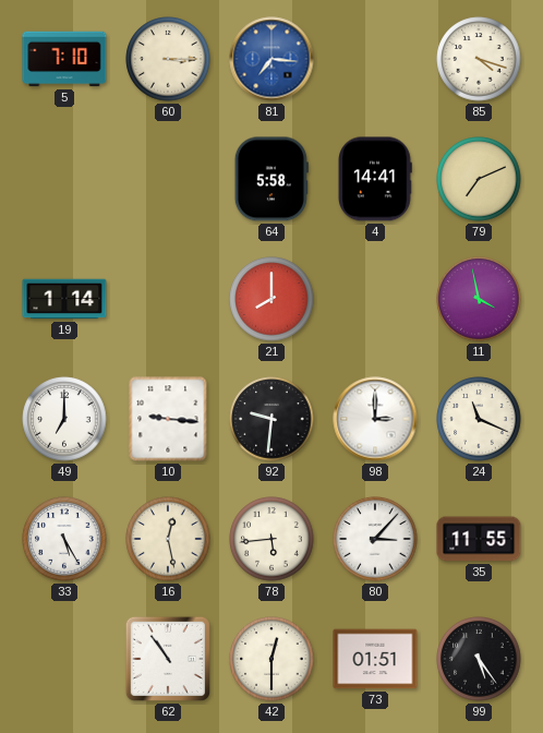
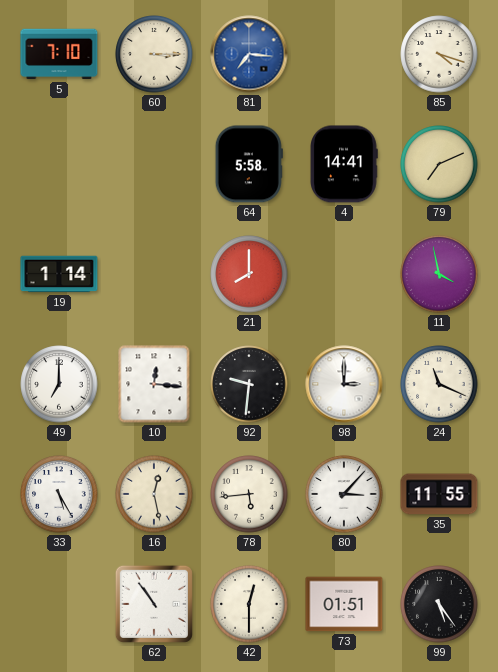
10: 9:16 -> 12:16 (154, 384)
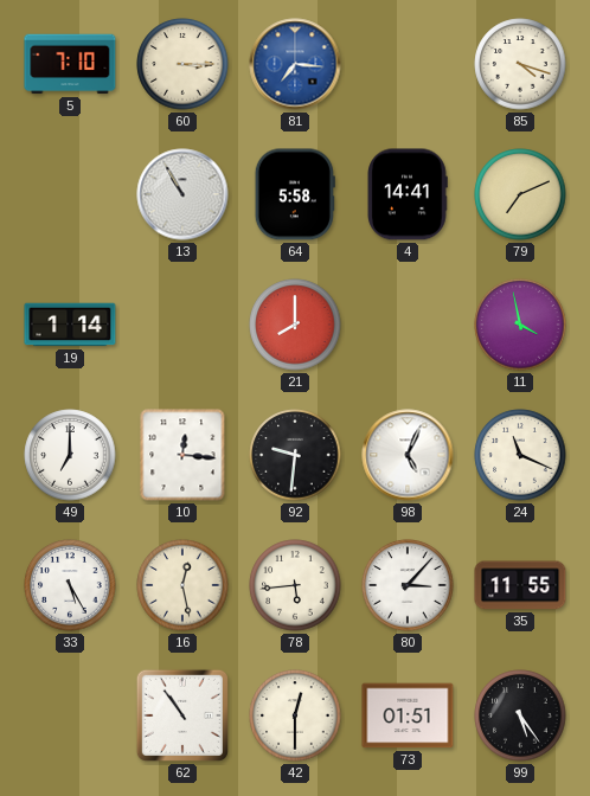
13: none -> 10:55 (182, 194)
98: 3:00 -> 5:04 (408, 455)
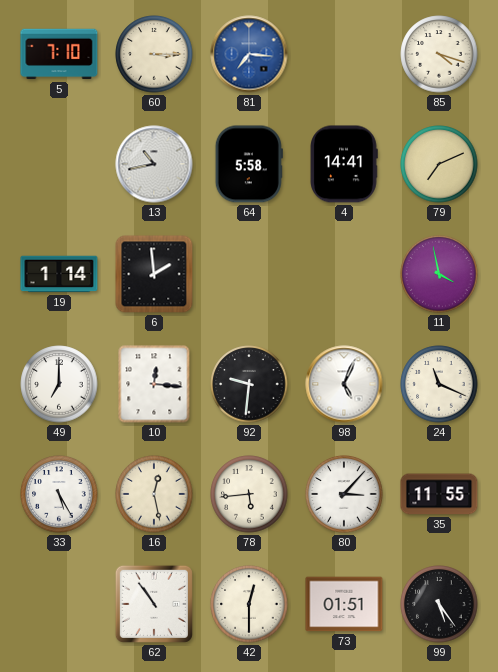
13: 10:55 -> 10:43 (154, 164)
6: none -> 1:59 (154, 274)
21: 8:00 -> none (295, 325)
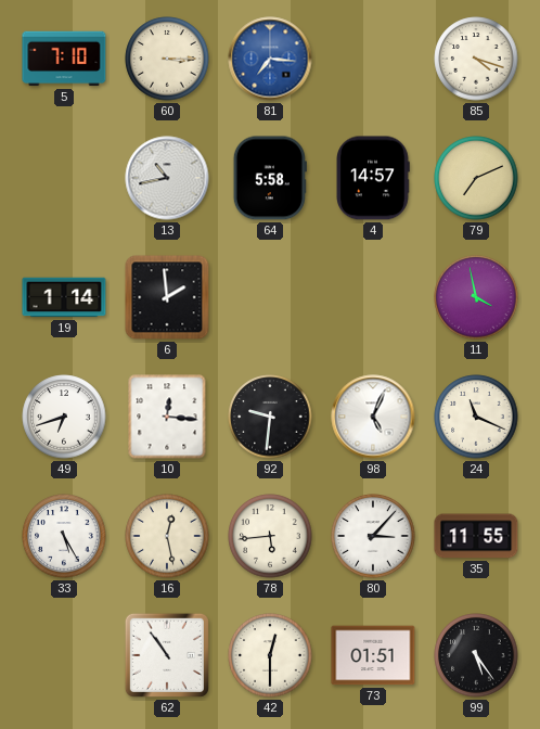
4: 14:41 -> 14:57 (373, 178)
49: 7:00 -> 6:42 (64, 417)
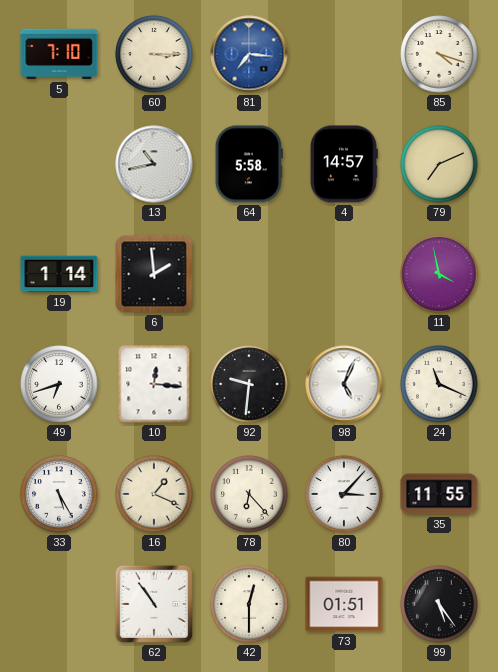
16: 12:28 -> 1:19 (154, 494)
78: 5:44 -> 6:23 (249, 494)
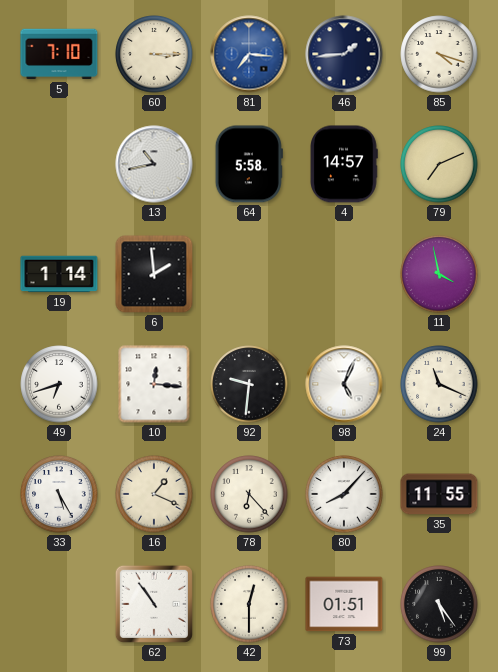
46: none -> 1:44 (344, 54)
80: 3:07 -> 8:07 (344, 494)
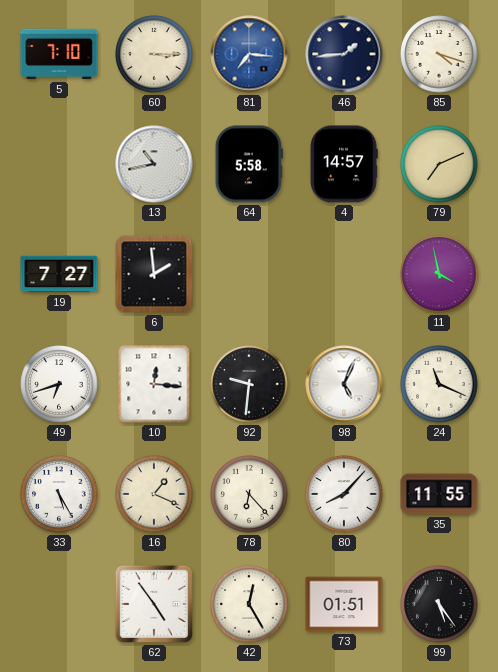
19: 1:14 -> 7:27 (59, 274)
62: 10:54 -> 4:54 (154, 604)
42: 12:30 -> 12:25 (249, 604)
